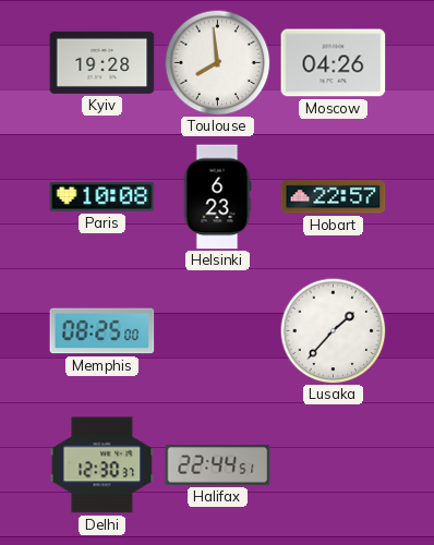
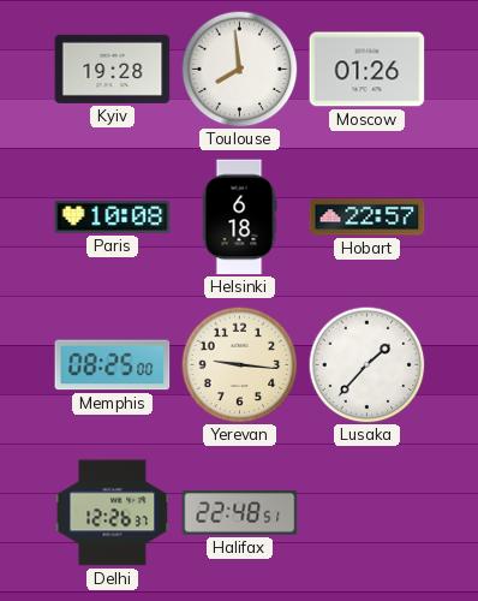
Moscow: 04:26 -> 01:26 (368, 70)
Helsinki: 6:23 -> 6:18 (239, 218)
Yerevan: none -> 9:16 (239, 364)
Delhi: 12:30 -> 12:26 (113, 513)
Halifax: 22:44 -> 22:48 (240, 513)
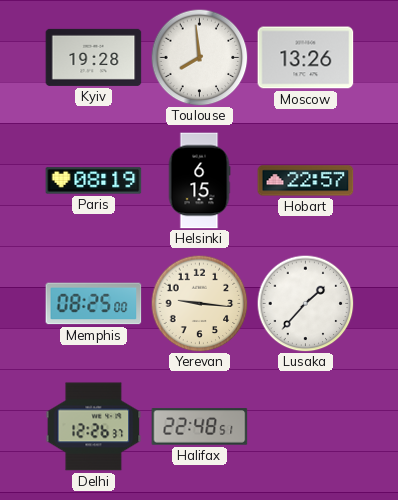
Moscow: 01:26 -> 13:26 (306, 58)
Paris: 10:08 -> 08:19 (94, 181)
Helsinki: 6:18 -> 6:15 (199, 181)
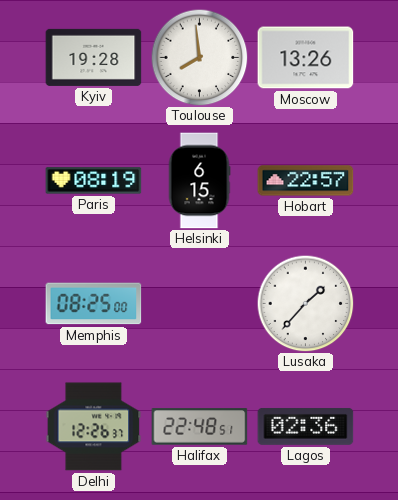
Yerevan: 9:16 -> none (199, 303)
Lagos: none -> 02:36 (306, 426)
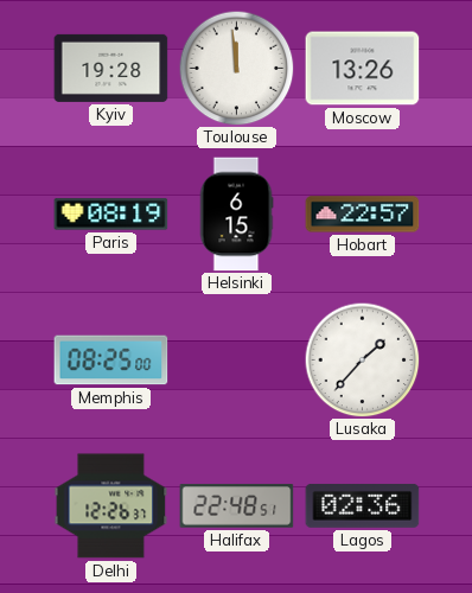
Toulouse: 7:59 -> 11:59 (236, 68)
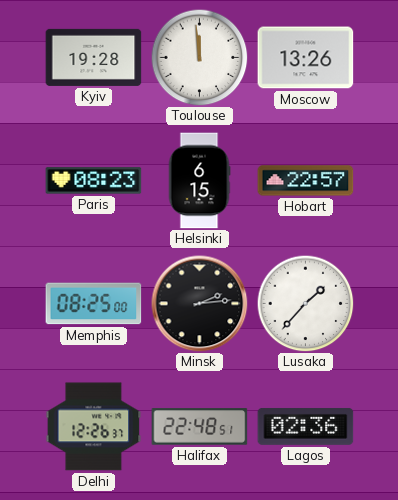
Paris: 08:19 -> 08:23 (94, 181)
Minsk: none -> 2:14 (200, 304)
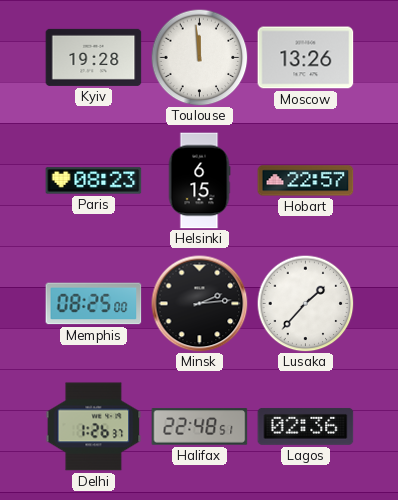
Delhi: 12:26 -> 1:26 (94, 427)
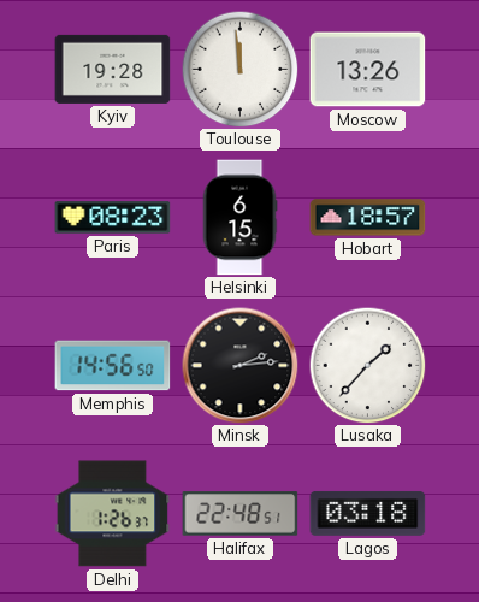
Hobart: 22:57 -> 18:57 (368, 218)
Memphis: 08:25 -> 14:56 (113, 366)
Lagos: 02:36 -> 03:18 (368, 513)
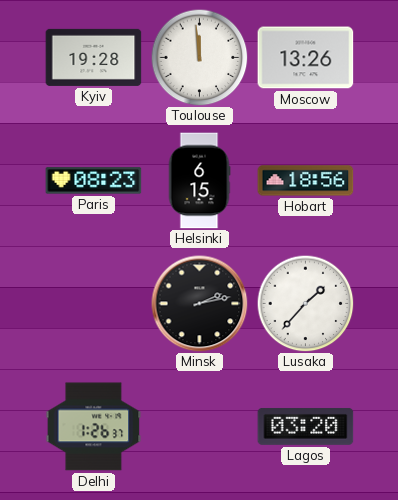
Hobart: 18:57 -> 18:56 (306, 181)
Memphis: 14:56 -> none (113, 366)
Minsk: 2:14 -> 2:13 (200, 304)
Halifax: 22:48 -> none (241, 514)
Lagos: 03:18 -> 03:20 (306, 426)
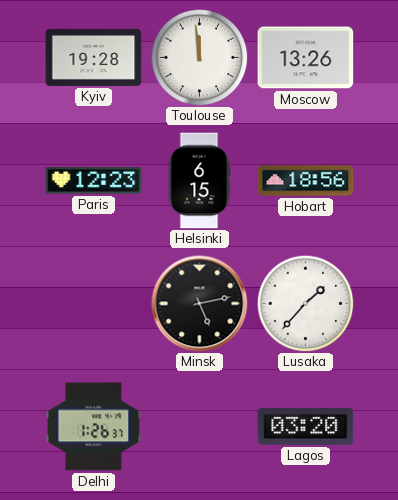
Paris: 08:23 -> 12:23 (94, 181)
Minsk: 2:13 -> 5:13 (200, 304)
